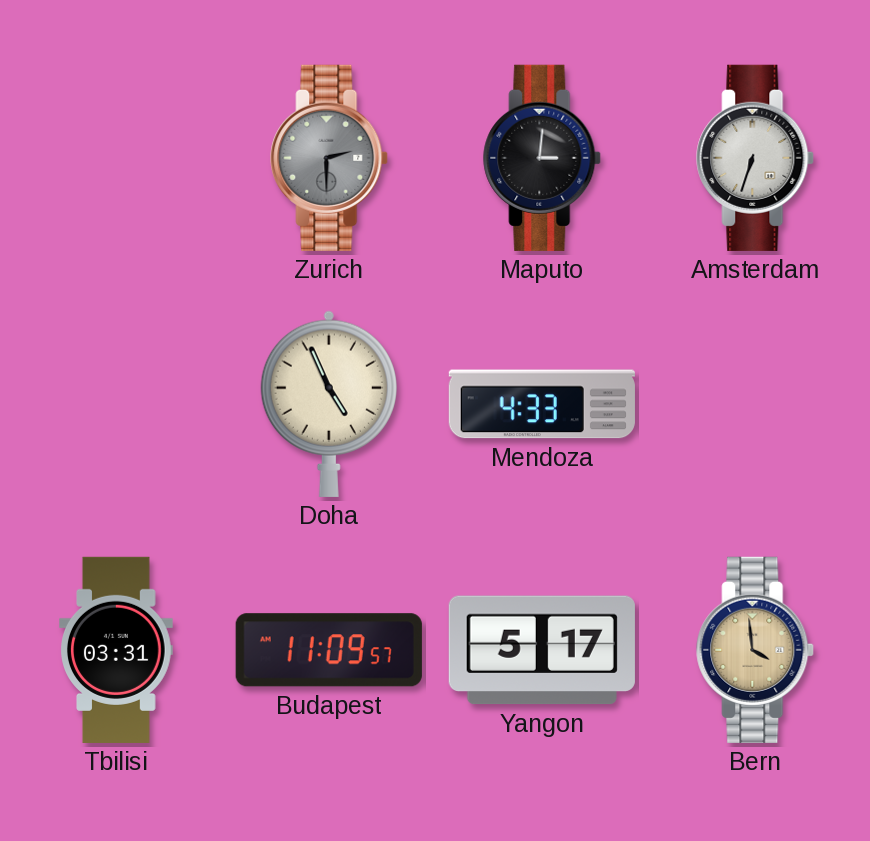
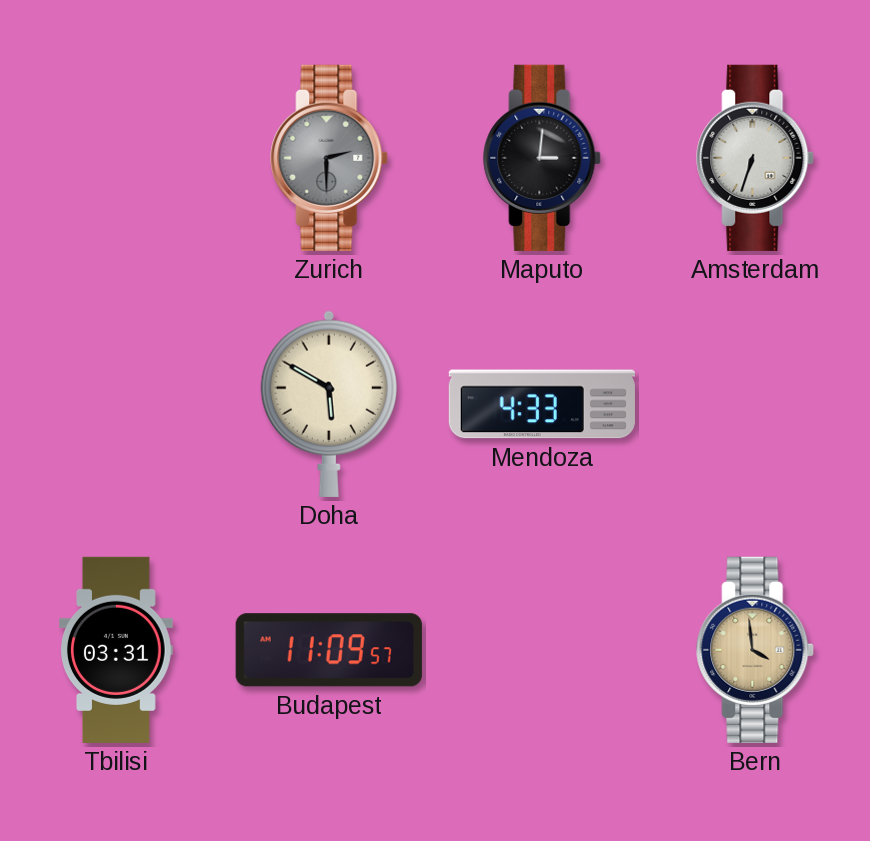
Doha: 4:56 -> 5:50 (329, 404)
Yangon: 5:17 -> none (542, 650)
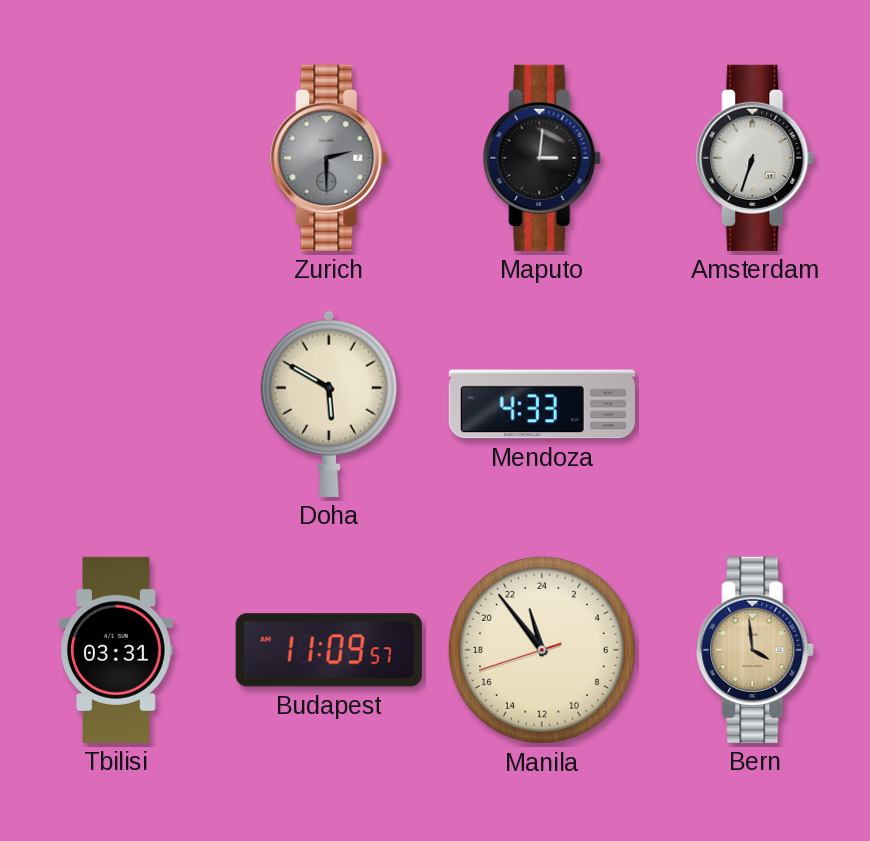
Manila: none -> 22:53 (542, 650)
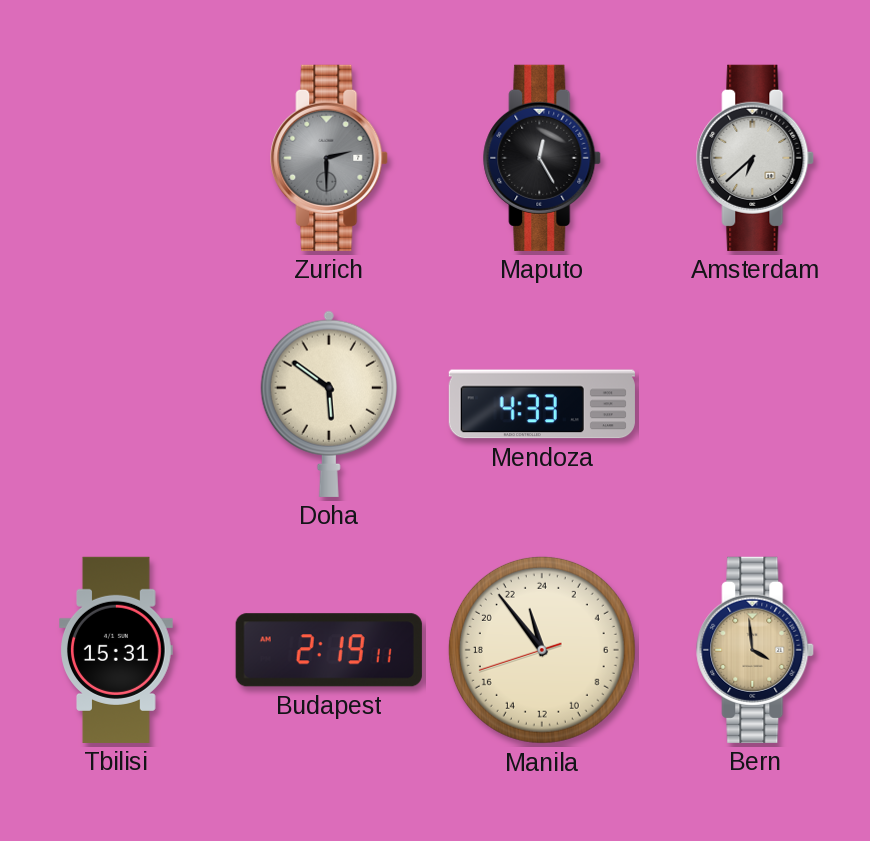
Maputo: 3:01 -> 12:25 (543, 158)
Amsterdam: 6:33 -> 6:38 (756, 158)
Doha: 5:50 -> 5:51 (329, 404)
Tbilisi: 03:31 -> 15:31 (117, 650)
Budapest: 11:09 -> 2:19 (329, 650)
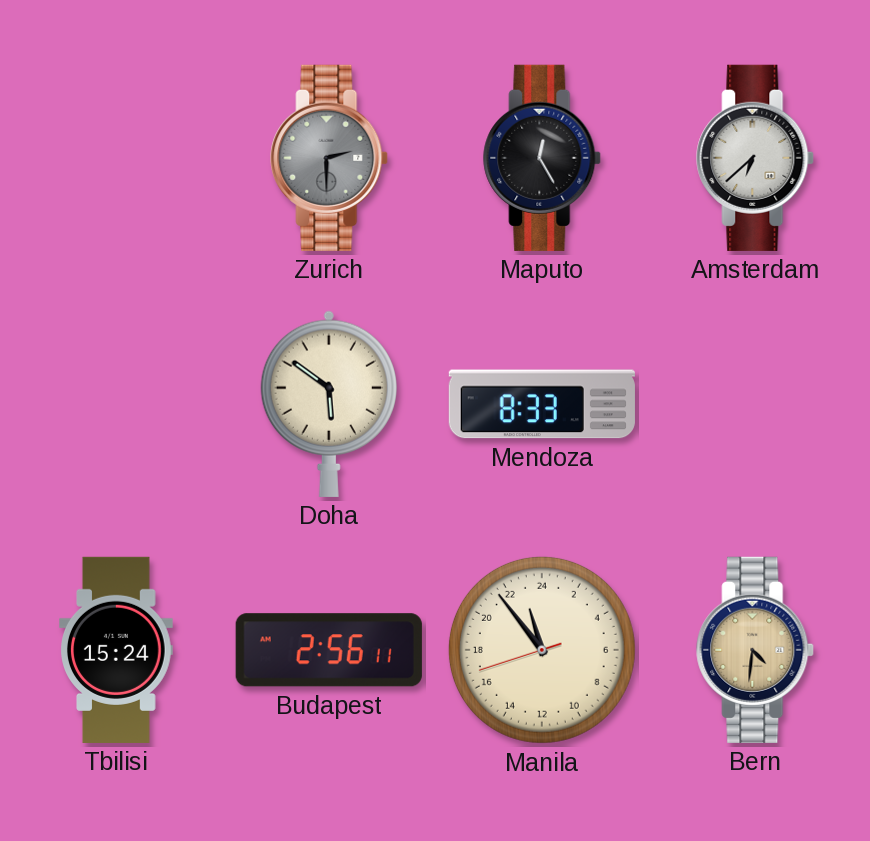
Mendoza: 4:33 -> 8:33 (542, 404)
Tbilisi: 15:31 -> 15:24 (117, 650)
Budapest: 2:19 -> 2:56 (329, 650)
Bern: 3:59 -> 4:31 (756, 650)
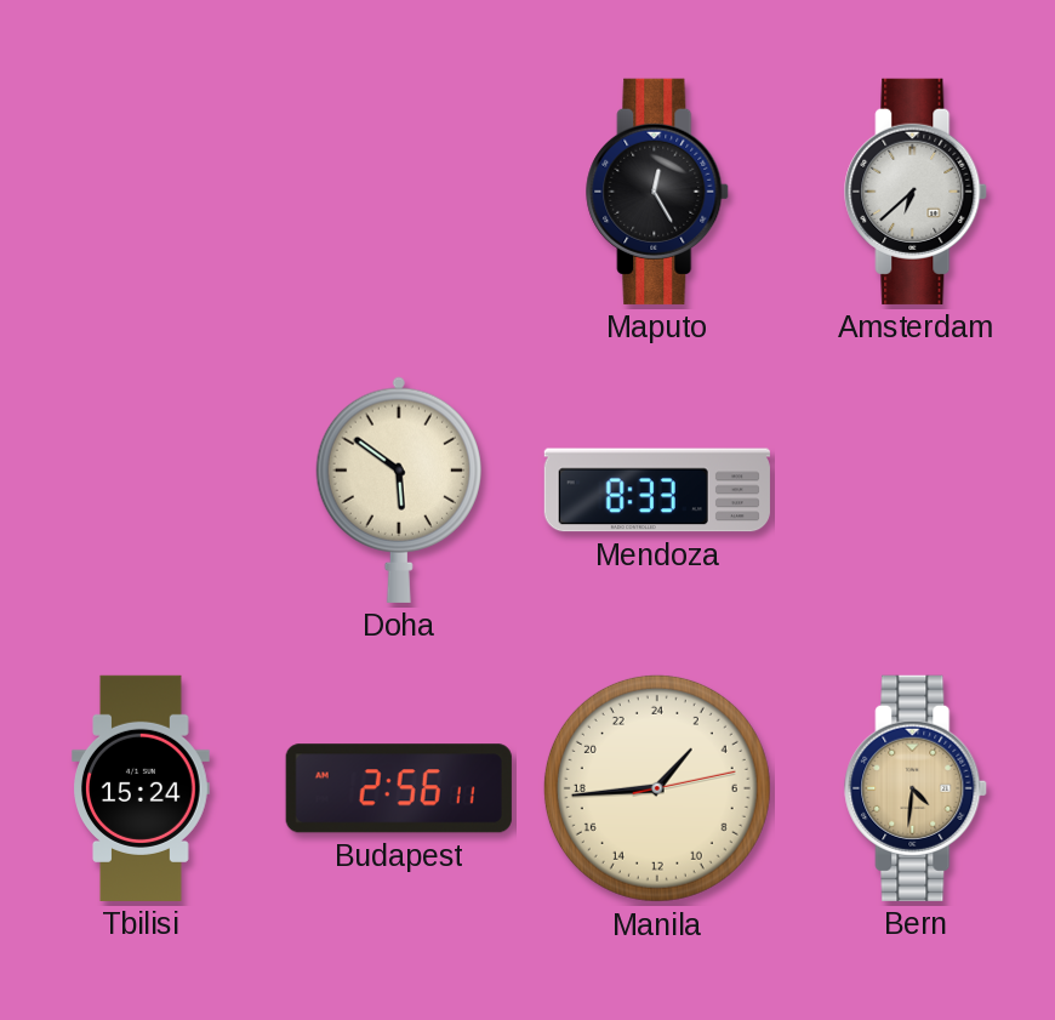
Zurich: 2:30 -> none (330, 158)
Manila: 22:53 -> 2:44 (657, 788)
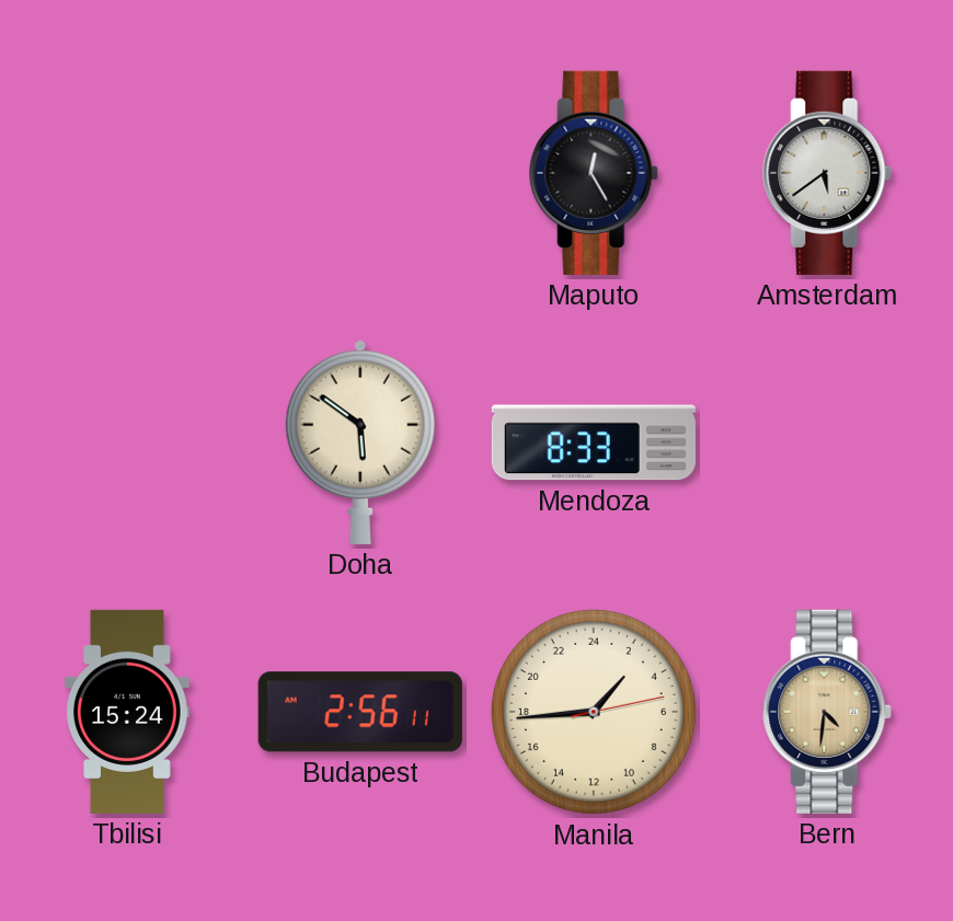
Amsterdam: 6:38 -> 5:39 (828, 173)
